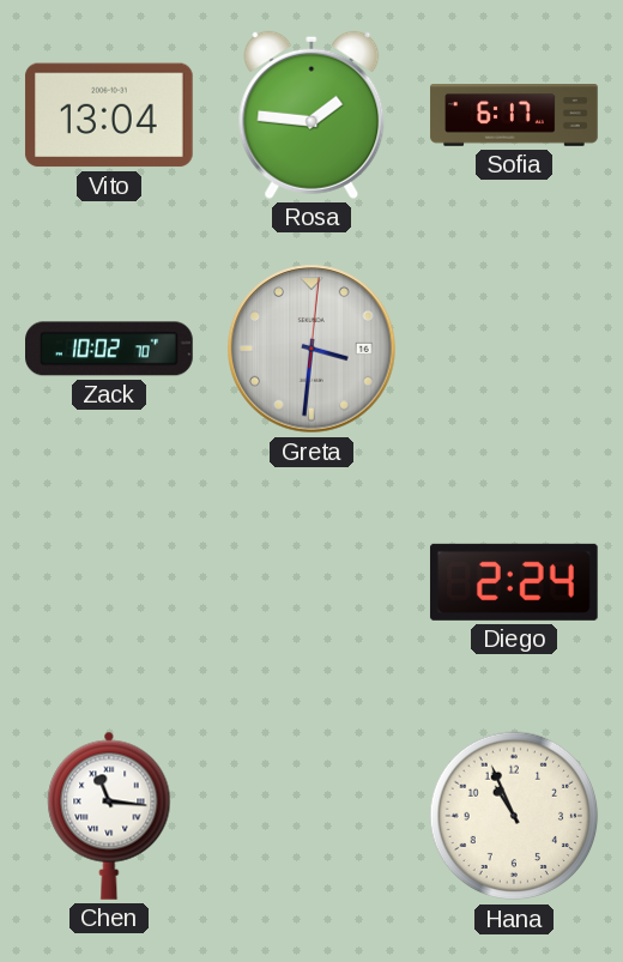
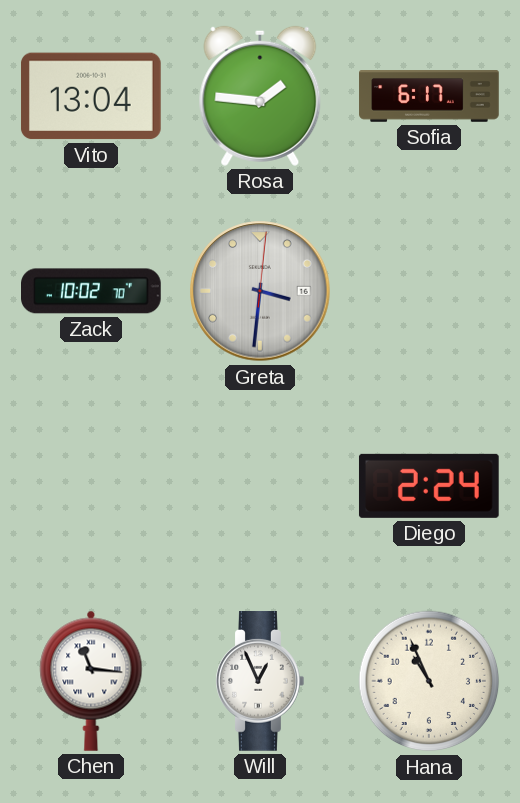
Will: none -> 12:56 (260, 682)
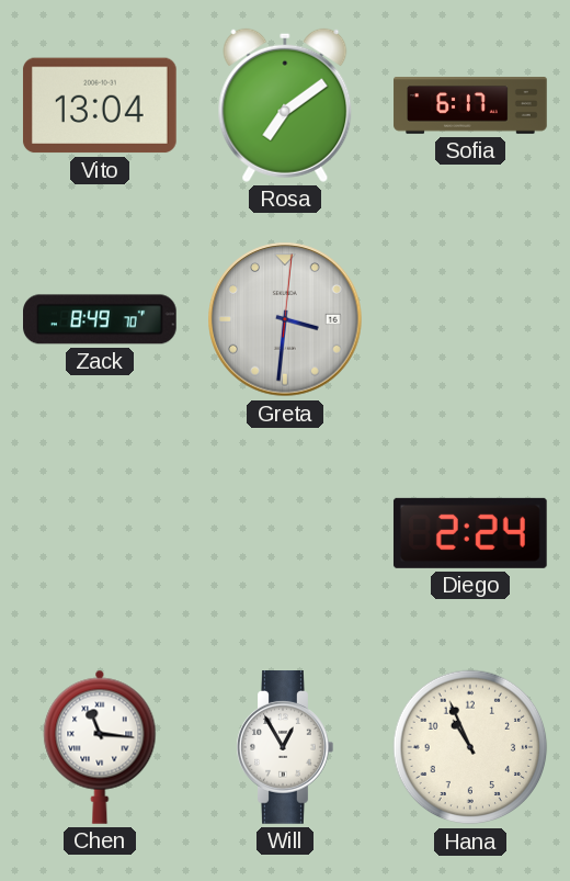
Rosa: 1:46 -> 7:09 (285, 105)
Zack: 10:02 -> 8:49 (101, 319)
Will: 12:56 -> 12:55 (285, 748)
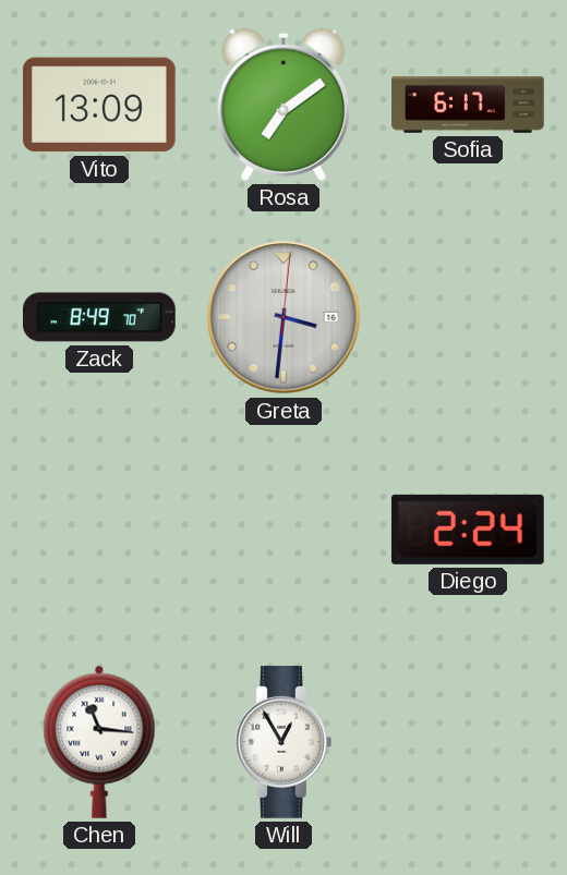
Vito: 13:04 -> 13:09 (99, 105)
Hana: 10:56 -> none (470, 747)
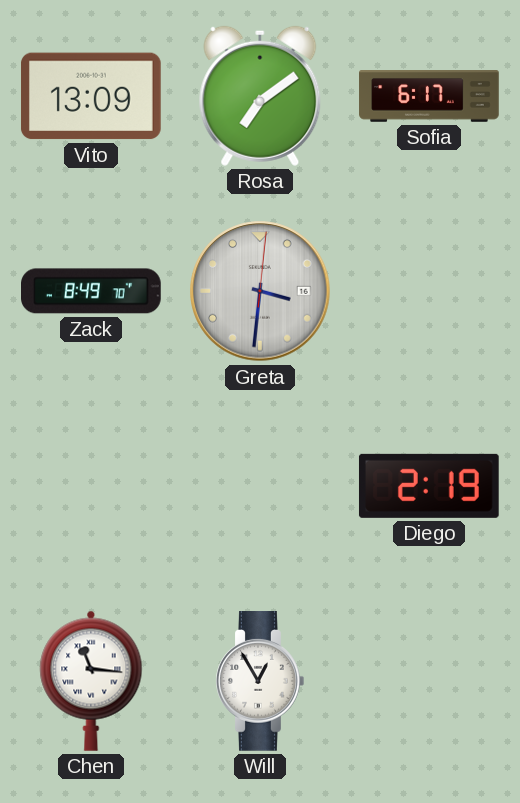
Diego: 2:24 -> 2:19 (429, 486)
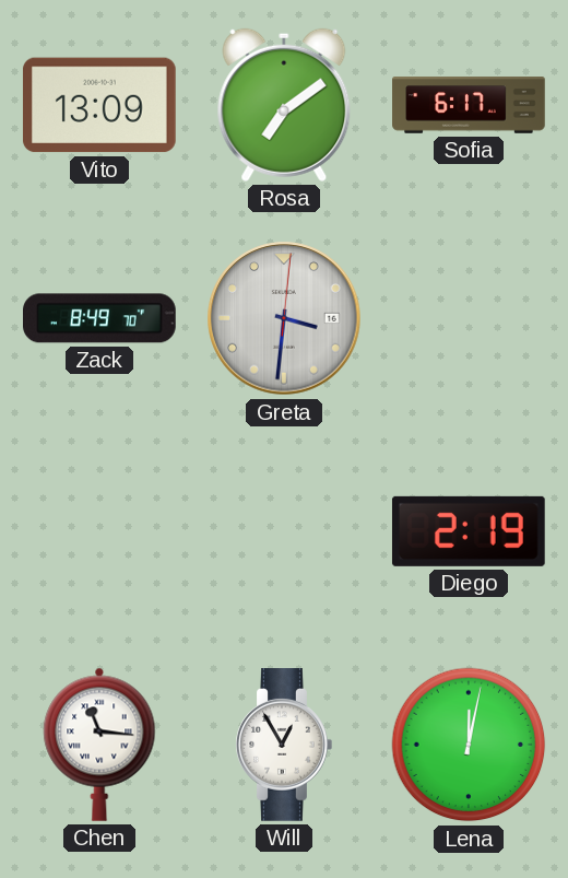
Lena: none -> 12:02 (469, 745)
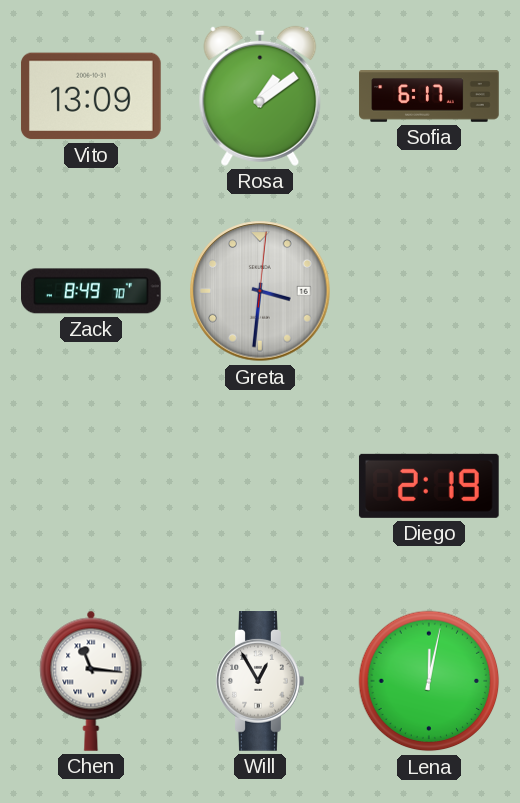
Rosa: 7:09 -> 1:09 (260, 96)
